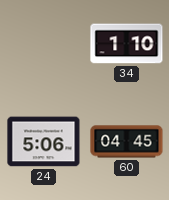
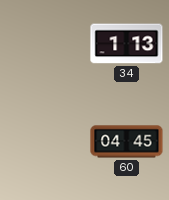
34: 1:10 -> 1:13 (127, 44)
24: 5:06 -> none (44, 142)
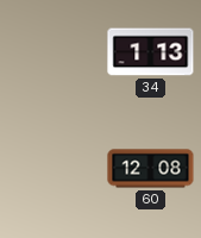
60: 04:45 -> 12:08 (151, 169)
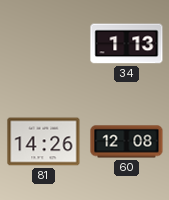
81: none -> 14:26 (44, 142)
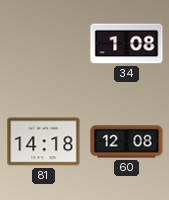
34: 1:13 -> 1:08 (127, 44)
81: 14:26 -> 14:18 (44, 142)
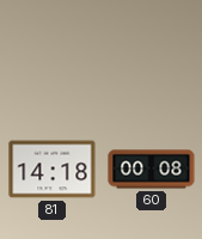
34: 1:08 -> none (127, 44)
60: 12:08 -> 00:08 (152, 170)
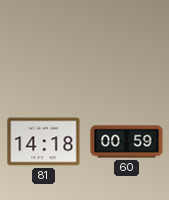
60: 00:08 -> 00:59 (127, 142)
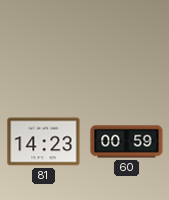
81: 14:18 -> 14:23 (44, 142)
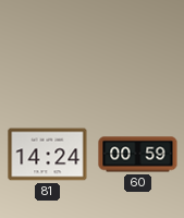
81: 14:23 -> 14:24 (48, 155)
